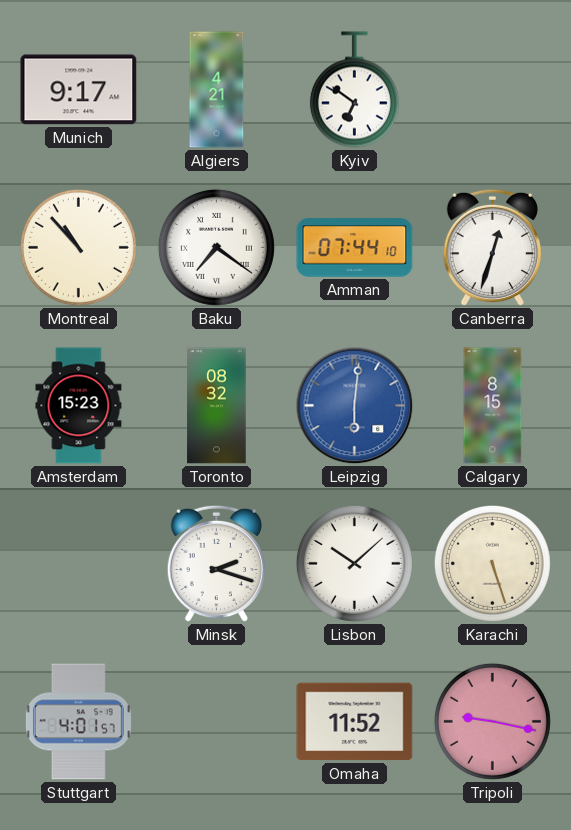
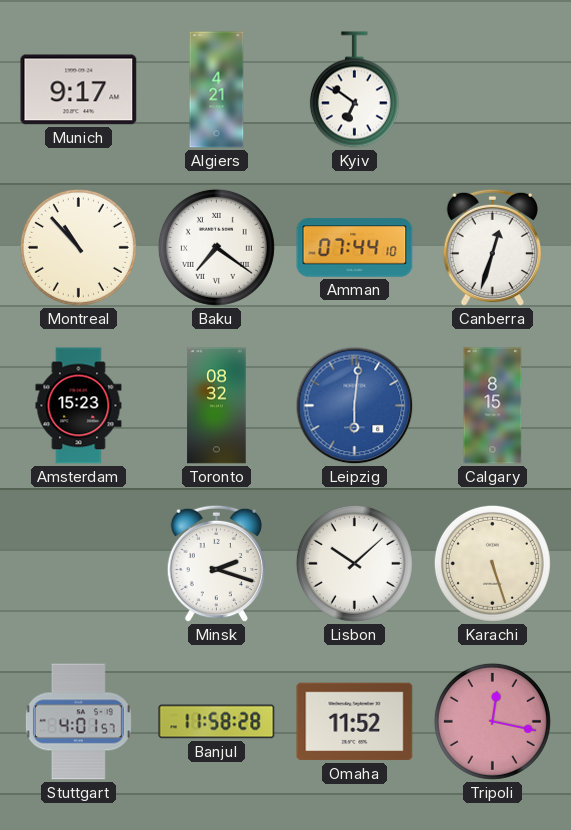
Banjul: none -> 11:58 (217, 722)
Tripoli: 9:17 -> 12:17 (492, 721)
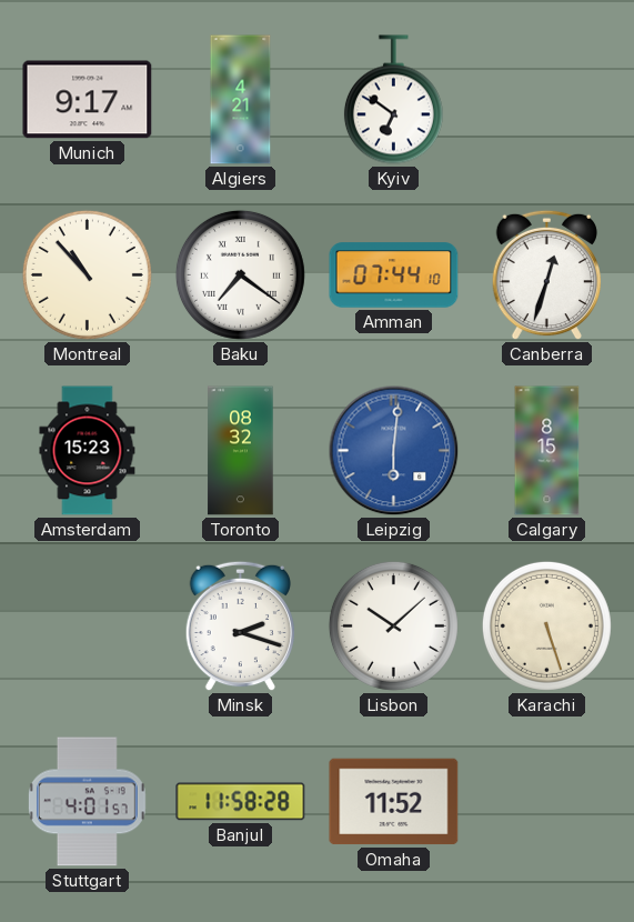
Tripoli: 12:17 -> none (492, 721)
